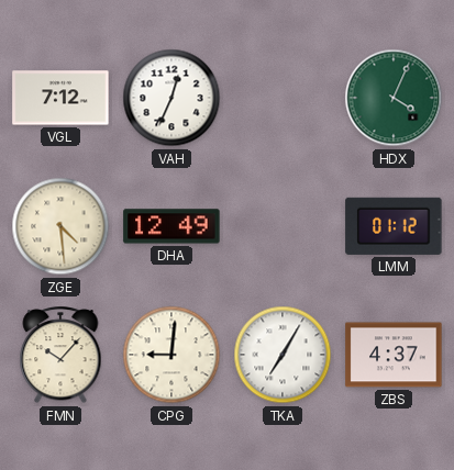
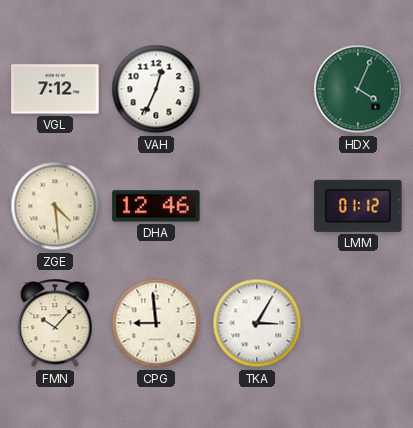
DHA: 12:49 -> 12:46 (156, 206)
CPG: 9:01 -> 8:59 (156, 323)
TKA: 7:05 -> 3:05 (257, 323)
ZBS: 4:37 -> none (394, 355)
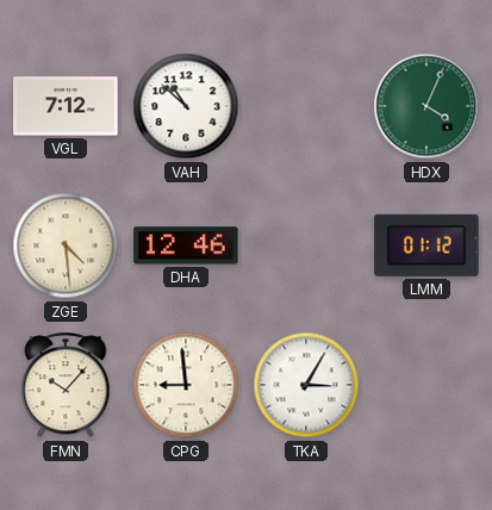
VAH: 12:34 -> 10:52 (186, 106)
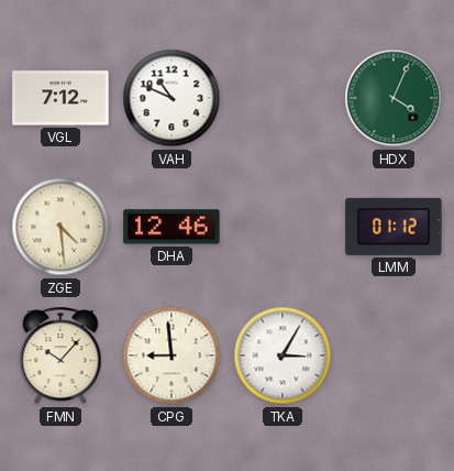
VAH: 10:52 -> 10:49 (171, 98)
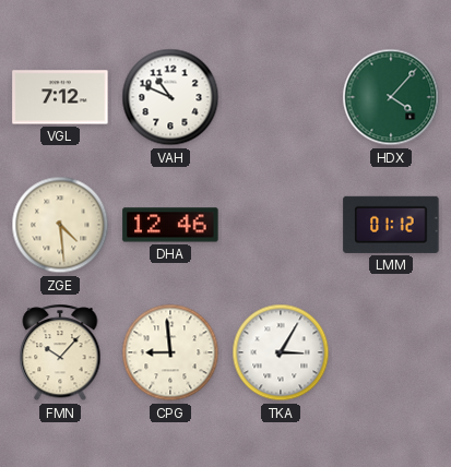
HDX: 4:04 -> 4:07 (391, 97)
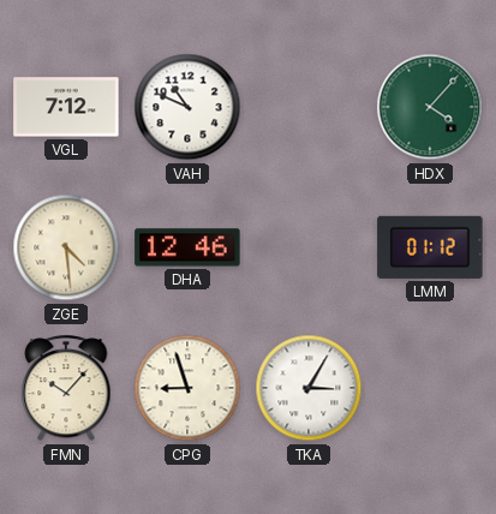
CPG: 8:59 -> 8:57 (187, 388)
